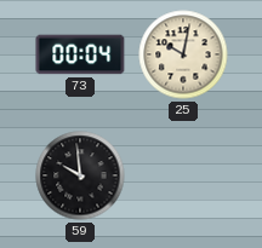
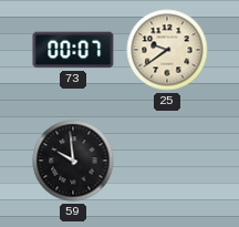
73: 00:04 -> 00:07 (73, 50)
25: 10:02 -> 9:39 (167, 50)
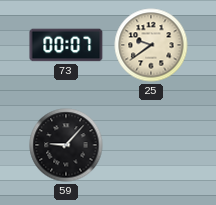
59: 9:59 -> 9:07 (66, 145)
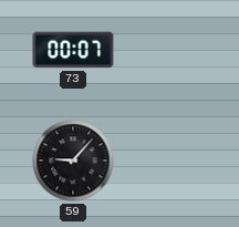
25: 9:39 -> none (151, 45)
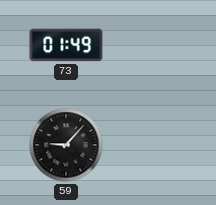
73: 00:07 -> 01:49 (66, 45)
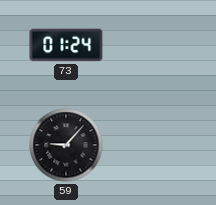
73: 01:49 -> 01:24 (66, 45)
